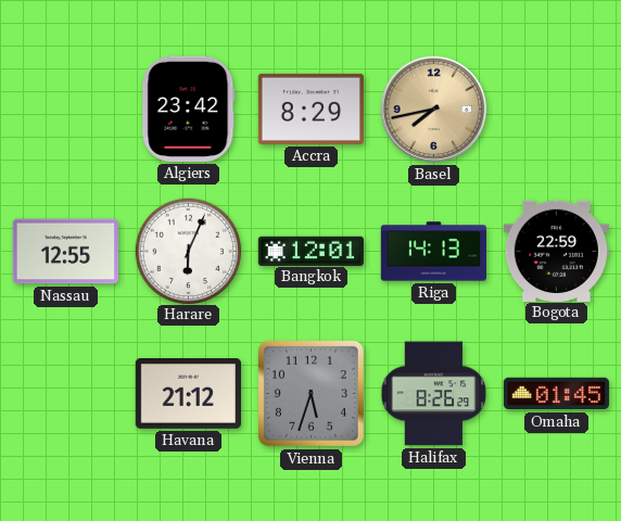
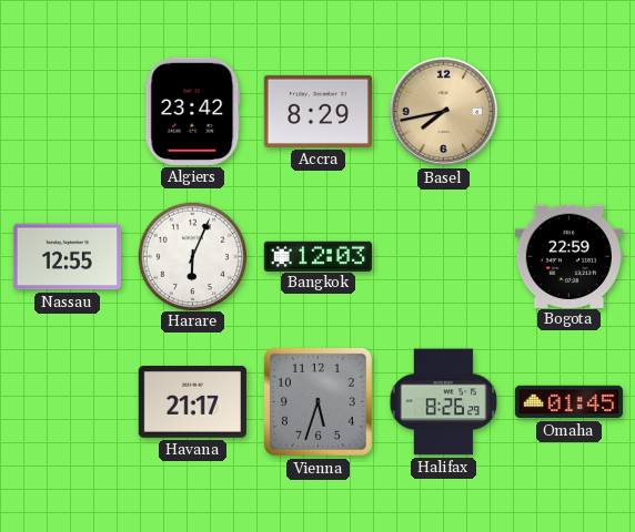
Bangkok: 12:01 -> 12:03 (317, 256)
Riga: 14:13 -> none (433, 252)
Havana: 21:12 -> 21:17 (192, 402)
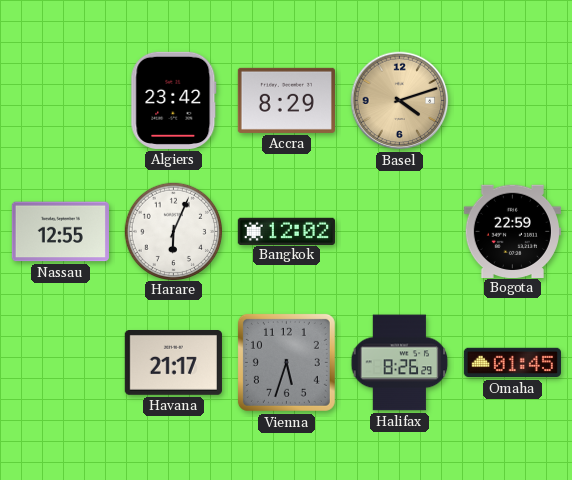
Basel: 7:43 -> 4:12 (400, 101)
Bangkok: 12:03 -> 12:02 (286, 231)
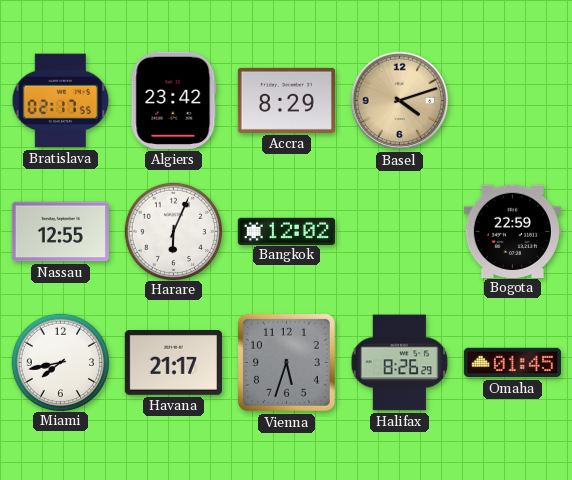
Bratislava: none -> 02:17 (61, 101)
Miami: none -> 7:43 (60, 362)
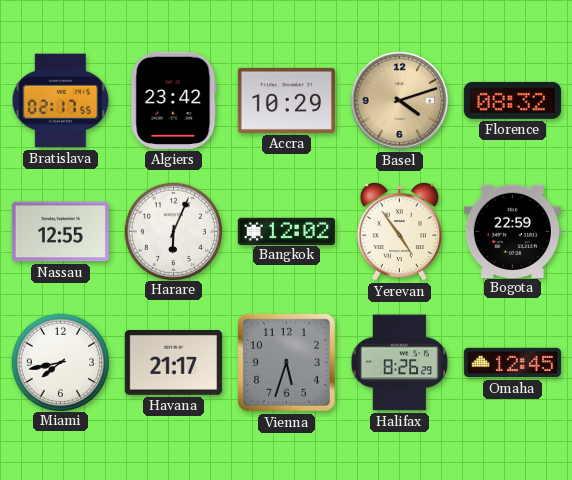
Accra: 8:29 -> 10:29 (286, 100)
Florence: none -> 08:32 (512, 100)
Yerevan: none -> 4:54 (399, 231)
Omaha: 01:45 -> 12:45 (512, 363)
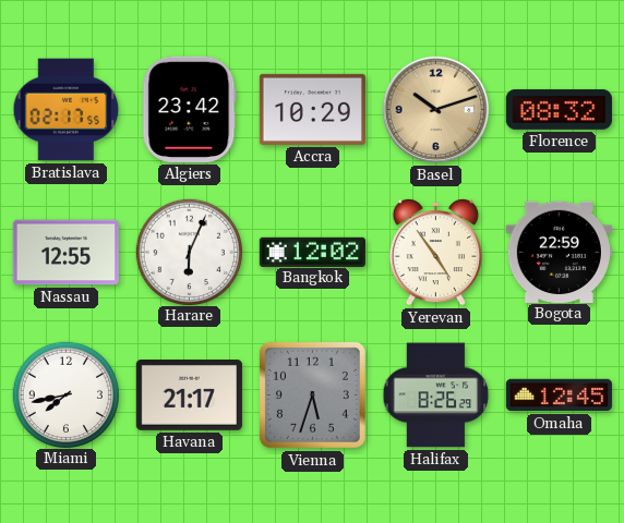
Basel: 4:12 -> 10:12 (436, 110)
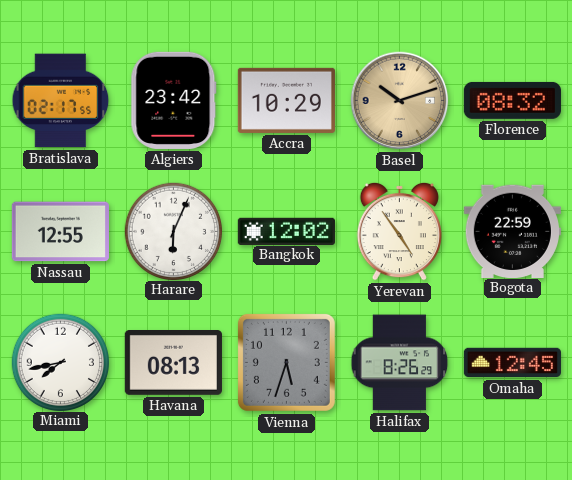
Havana: 21:17 -> 08:13 (173, 363)
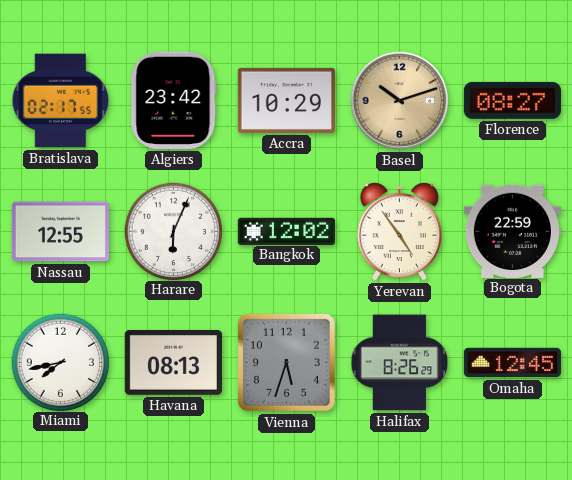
Florence: 08:32 -> 08:27 (512, 100)
